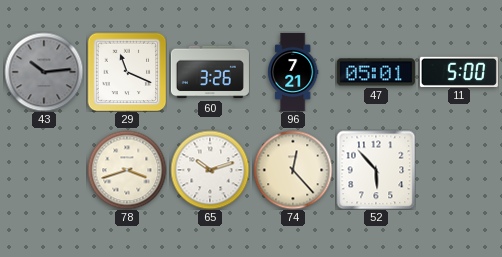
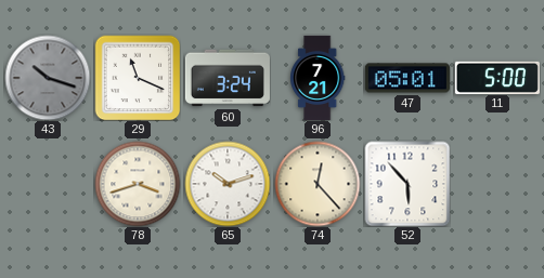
43: 10:14 -> 10:18 (48, 78)
60: 3:26 -> 3:24 (228, 78)
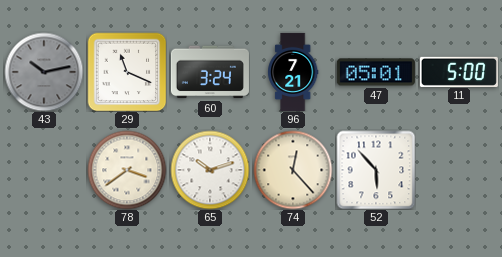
43: 10:18 -> 10:13 (44, 72)
78: 3:42 -> 3:39 (127, 170)
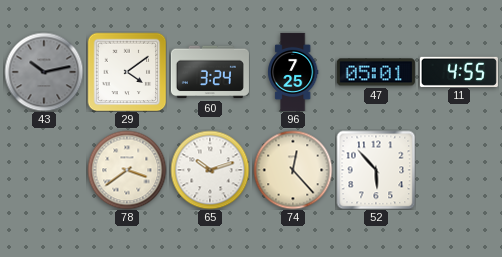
29: 11:19 -> 4:09 (127, 72)
96: 7:21 -> 7:25 (293, 72)
11: 5:00 -> 4:55 (459, 71)
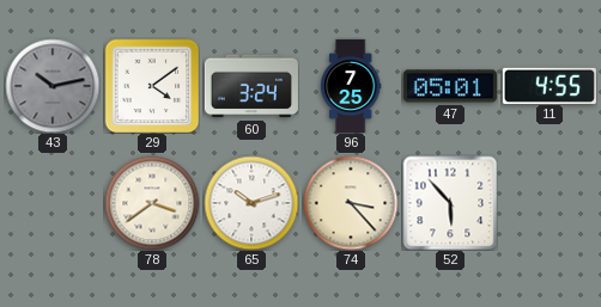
74: 12:23 -> 3:23 (351, 203)
